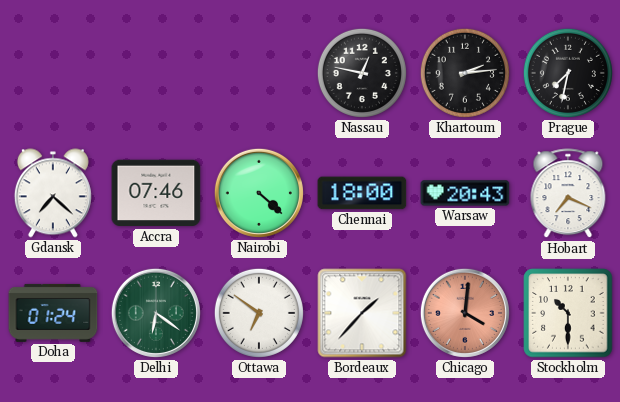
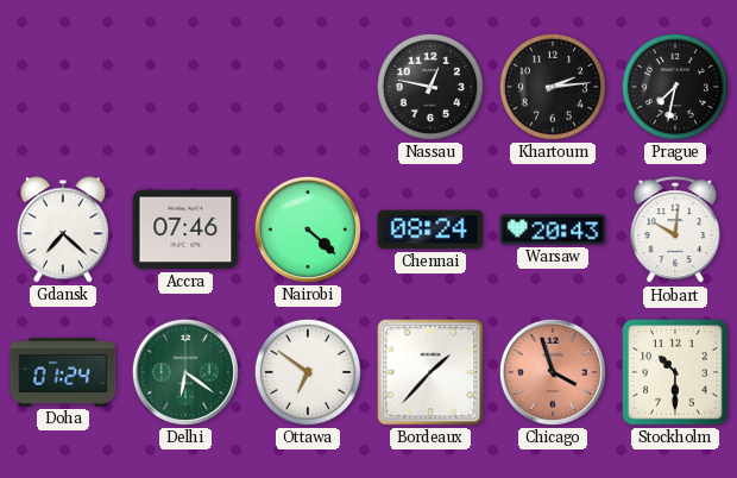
Chennai: 18:00 -> 08:24 (430, 229)
Hobart: 7:19 -> 10:01 (675, 231)
Chicago: 4:01 -> 3:57 (553, 372)
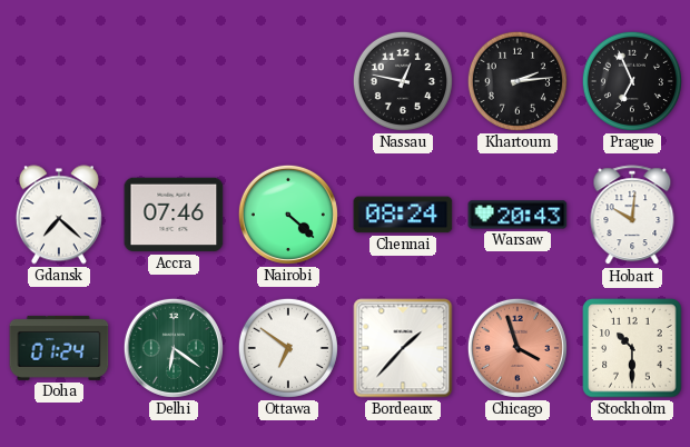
Prague: 7:32 -> 6:56 (632, 81)
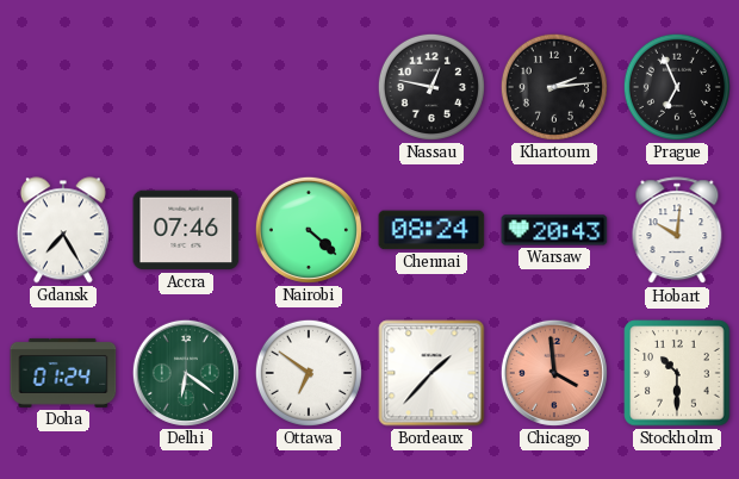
Gdansk: 7:22 -> 7:25 (63, 230)
Chicago: 3:57 -> 3:59 (554, 373)
